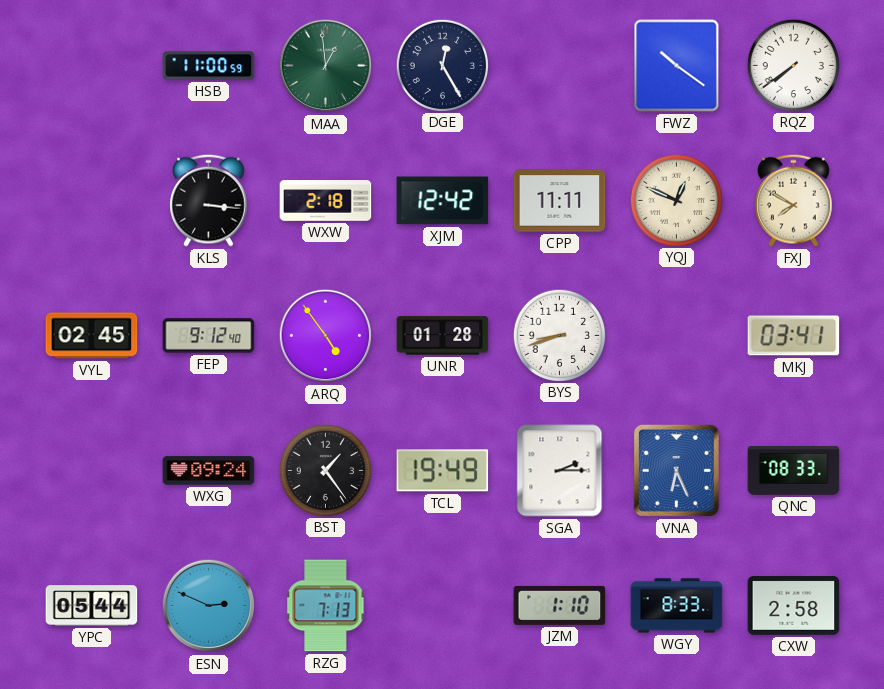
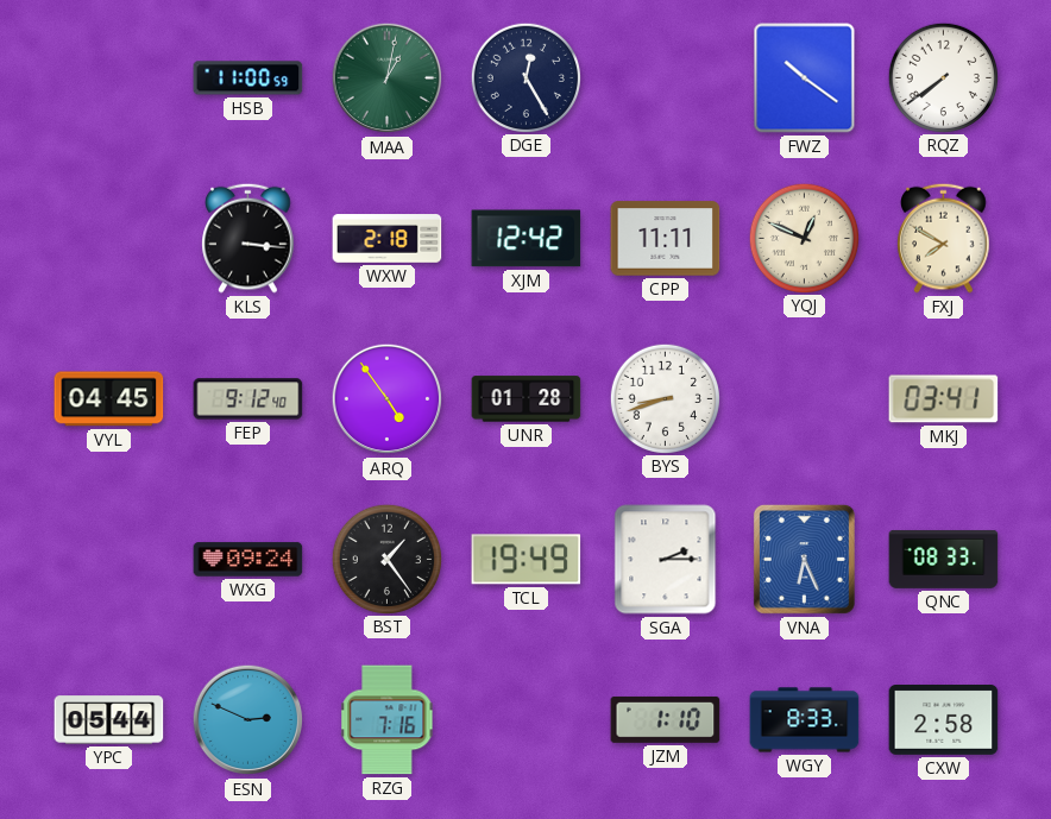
MAA: 12:59 -> 1:02 (388, 78)
VYL: 02:45 -> 04:45 (109, 399)
RZG: 7:13 -> 7:16 (388, 720)
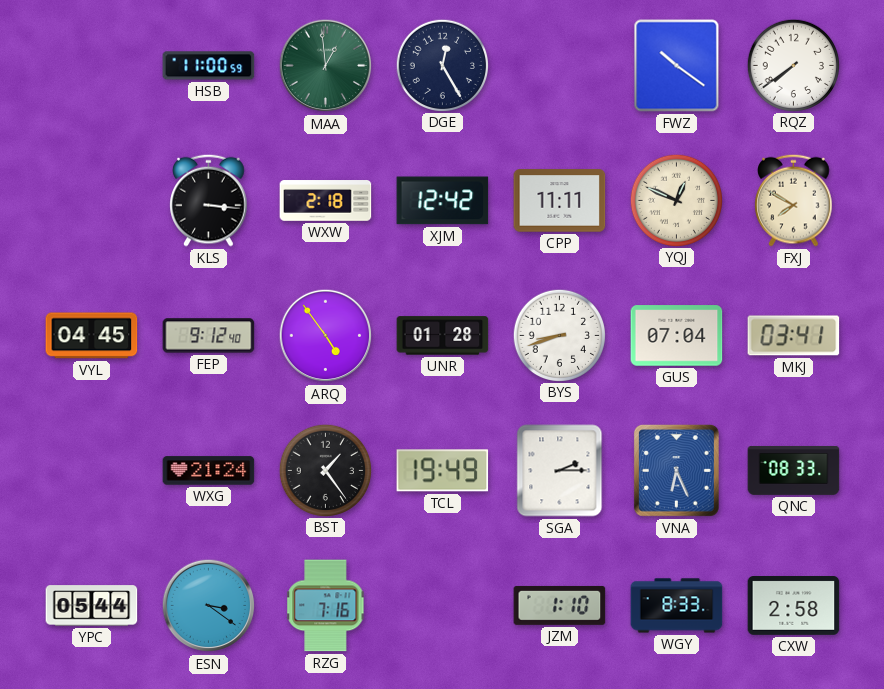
MAA: 1:02 -> 12:59 (326, 66)
GUS: none -> 07:04 (677, 336)
WXG: 09:24 -> 21:24 (209, 471)
ESN: 2:49 -> 3:21 (209, 606)
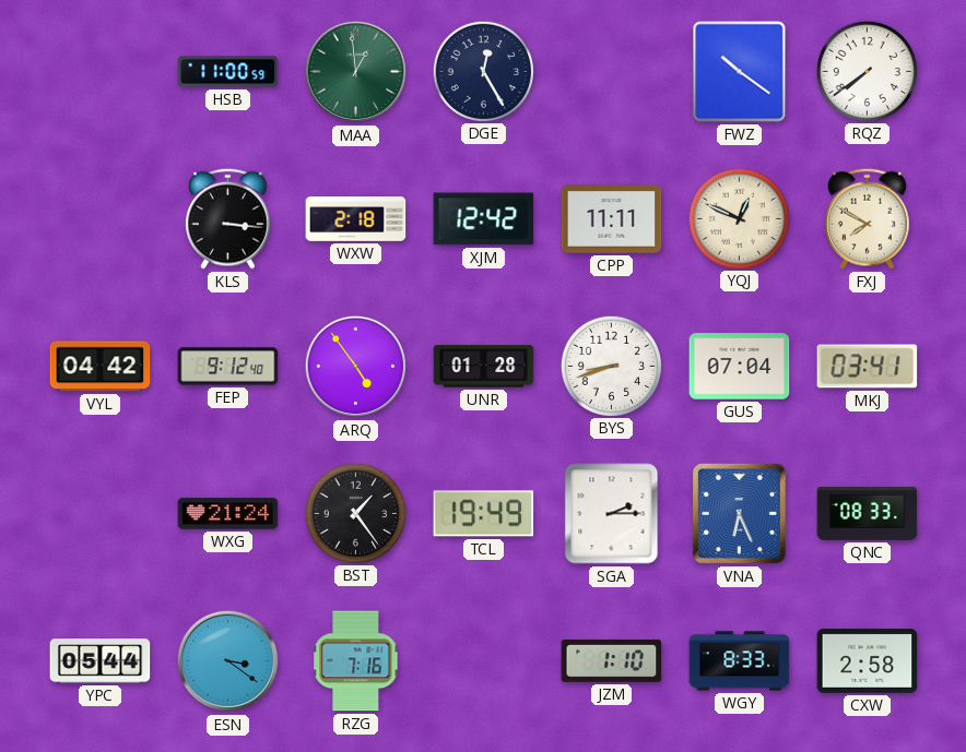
VYL: 04:45 -> 04:42 (101, 367)
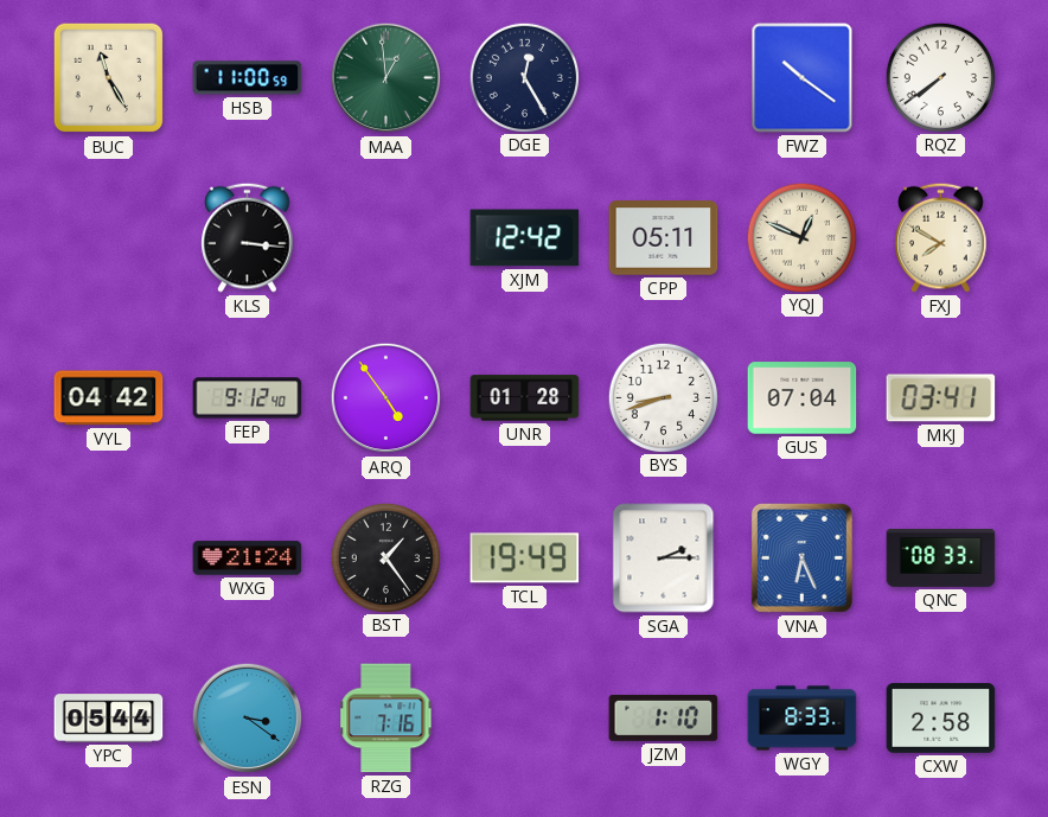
BUC: none -> 11:25 (109, 78)
WXW: 2:18 -> none (356, 219)
CPP: 11:11 -> 05:11 (664, 238)
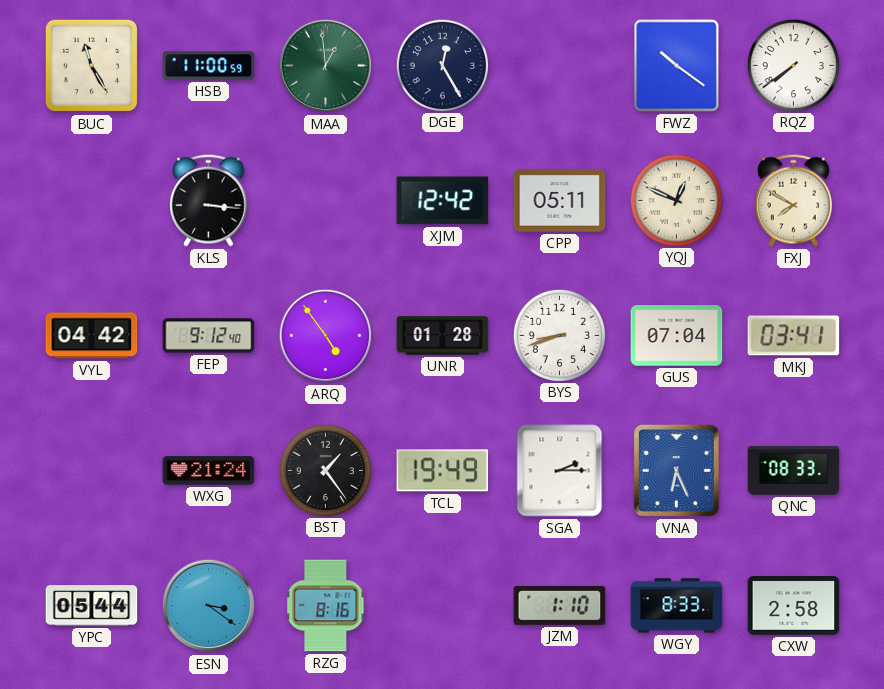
RZG: 7:16 -> 8:16 (326, 606)
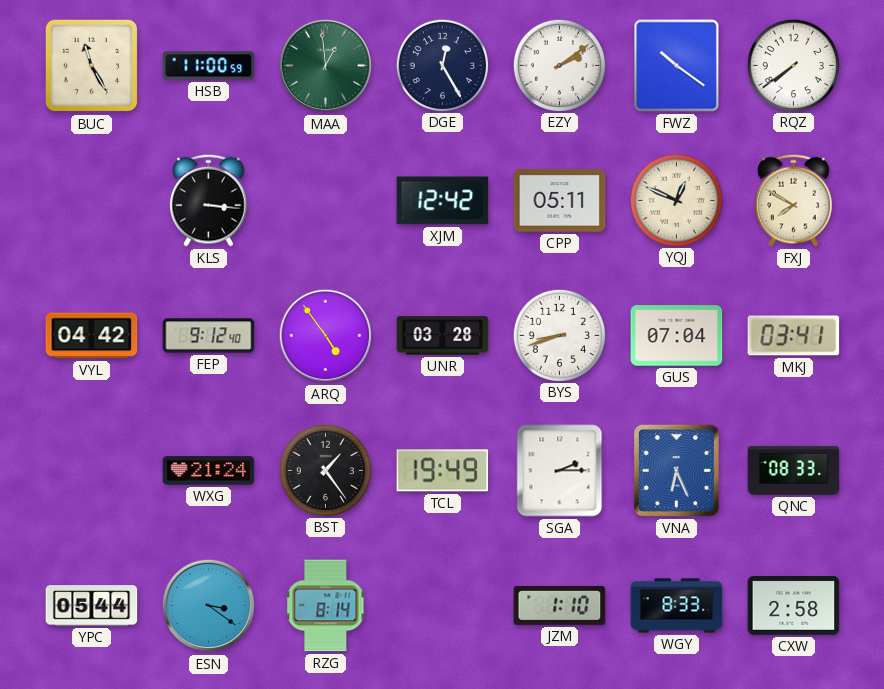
EZY: none -> 2:09 (559, 65)
UNR: 01:28 -> 03:28 (443, 336)
RZG: 8:16 -> 8:14 (326, 606)
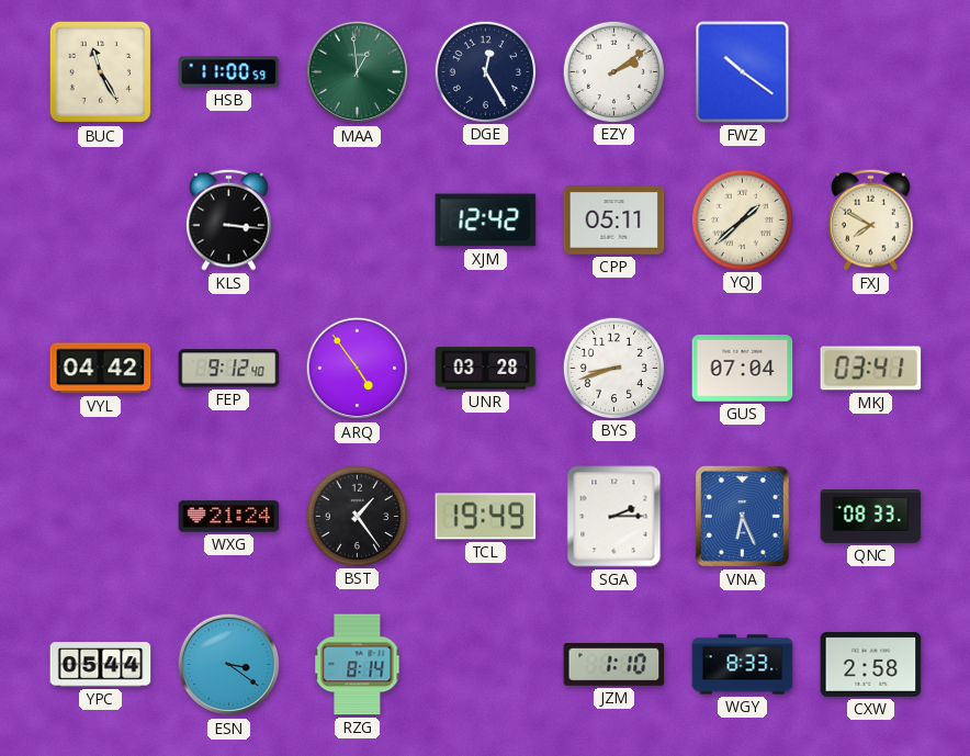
RQZ: 7:39 -> none (793, 65)
YQJ: 12:49 -> 1:38 (742, 219)
